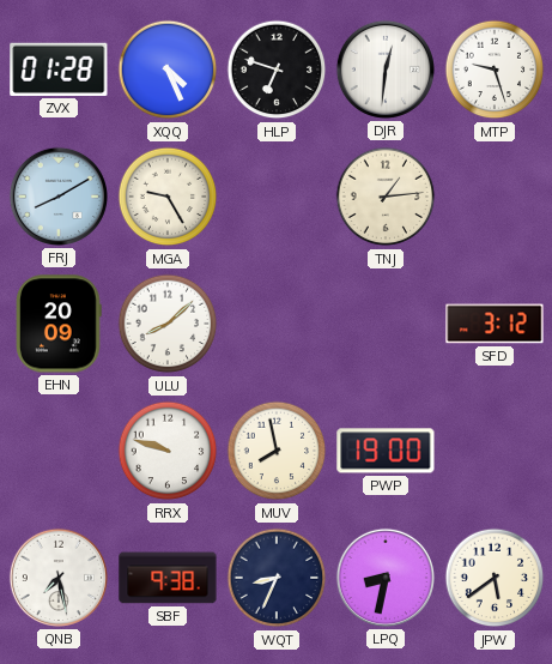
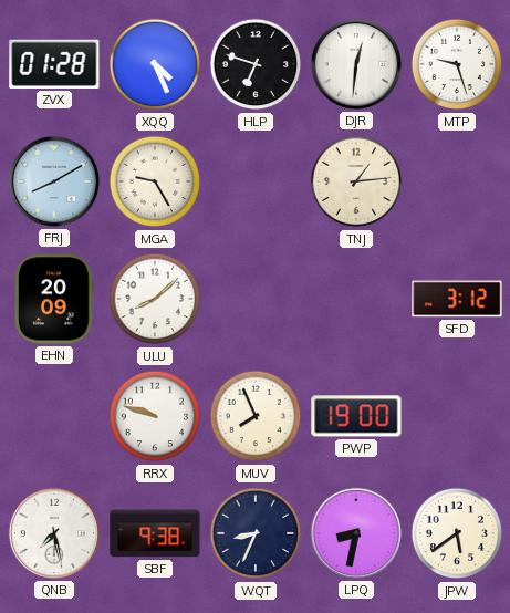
MUV: 7:58 -> 7:56 (256, 416)
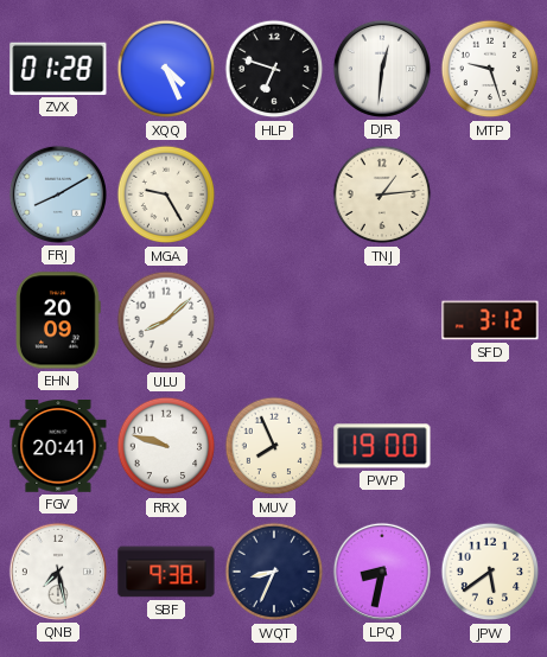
FGV: none -> 20:41 (58, 447)
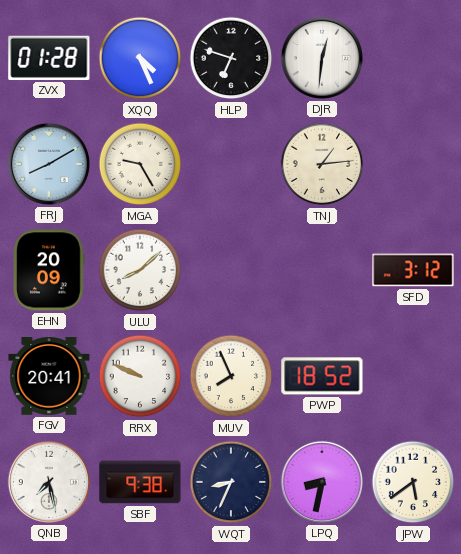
MTP: 9:27 -> none (490, 69)
RRX: 9:48 -> 9:49 (140, 376)
PWP: 19:00 -> 18:52 (322, 376)
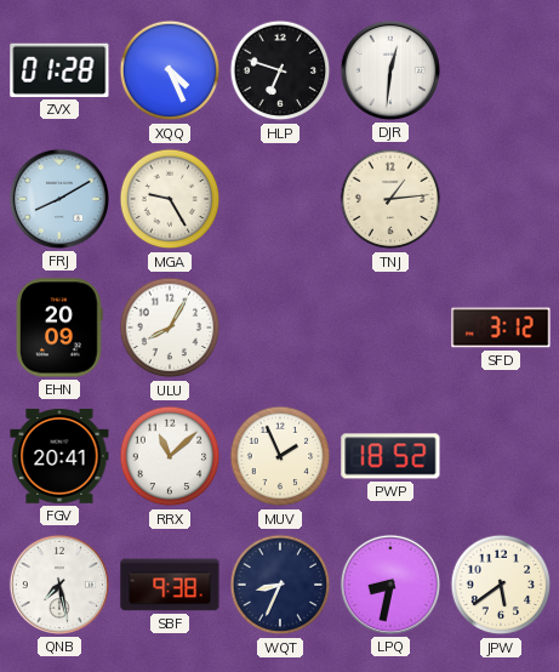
ULU: 8:08 -> 8:05 (170, 328)
RRX: 9:49 -> 11:08 (170, 456)
MUV: 7:56 -> 1:56 (280, 456)
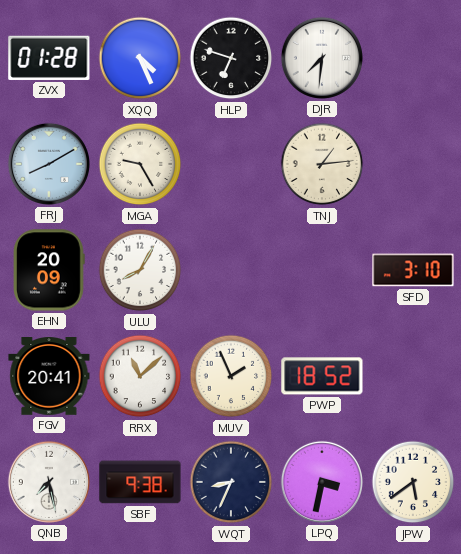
DJR: 12:31 -> 7:31 (322, 58)
SFD: 3:12 -> 3:10 (413, 270)
LPQ: 8:32 -> 3:32 (322, 482)
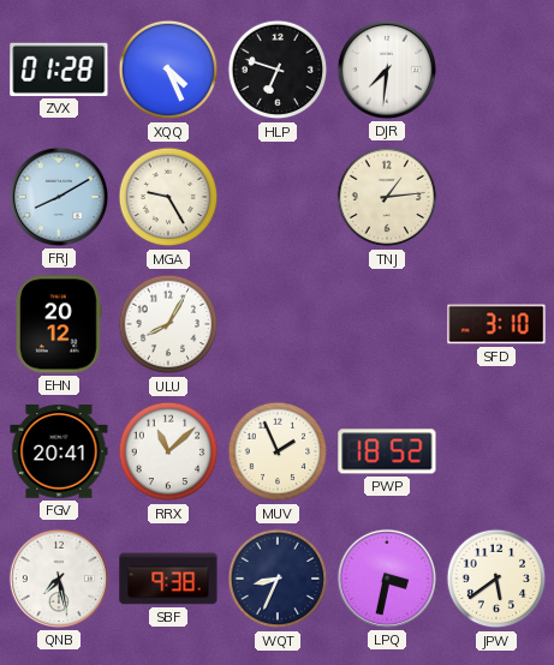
EHN: 20:09 -> 20:12 (59, 324)
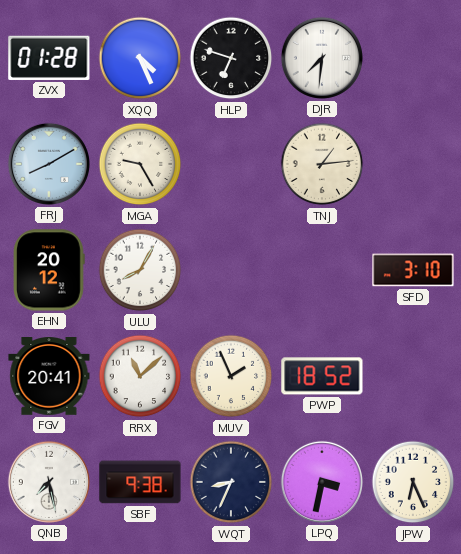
JPW: 5:39 -> 6:26 (413, 482)
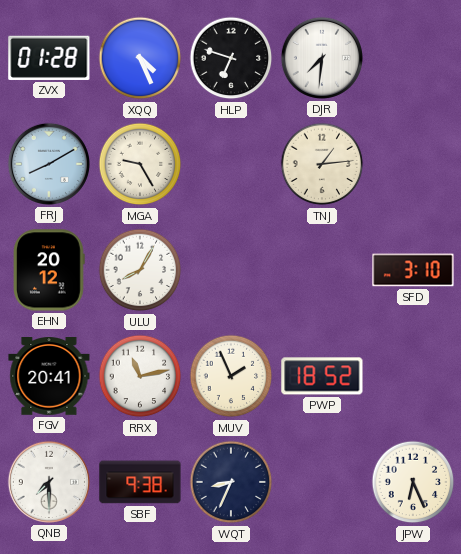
RRX: 11:08 -> 11:13 (140, 376)
QNB: 7:28 -> 7:30 (49, 482)
LPQ: 3:32 -> none (322, 482)
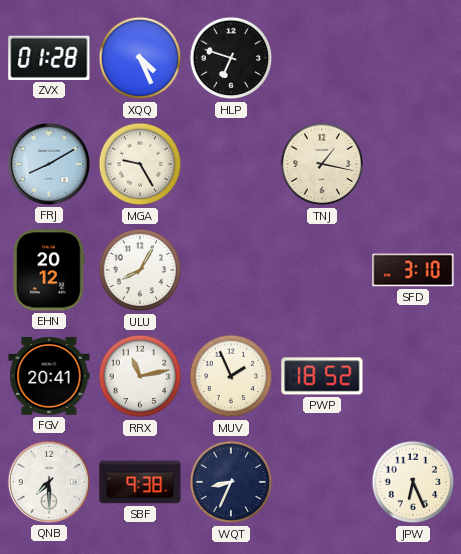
DJR: 7:31 -> none (322, 58)
TNJ: 1:14 -> 1:17 (322, 164)
